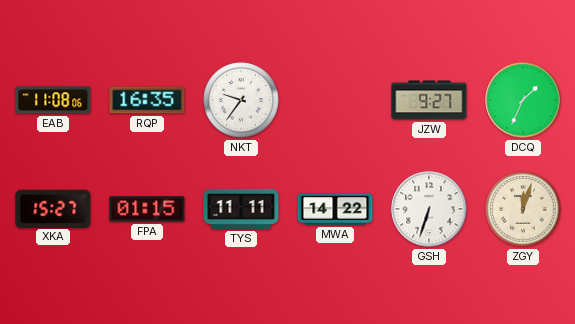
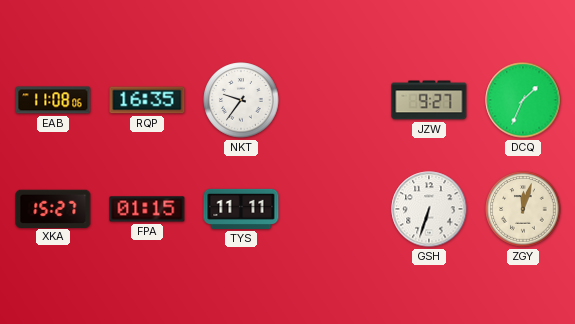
MWA: 14:22 -> none (335, 209)
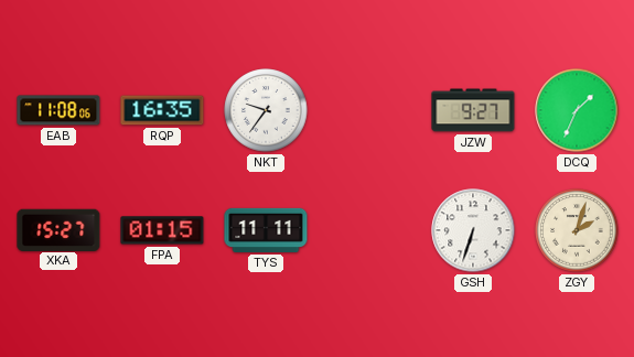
ZGY: 12:03 -> 2:03 (577, 230)
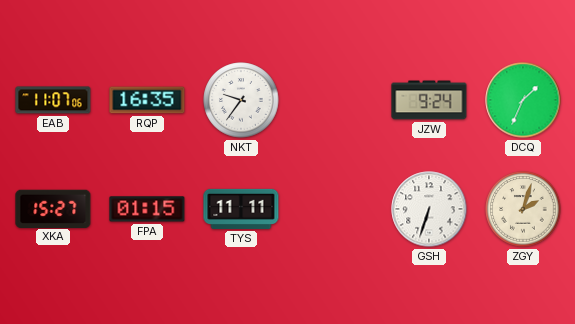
EAB: 11:08 -> 11:07 (53, 100)
JZW: 9:27 -> 9:24 (429, 100)
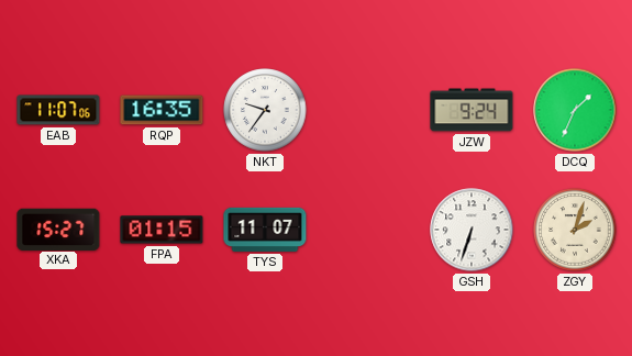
TYS: 11:11 -> 11:07 (265, 230)
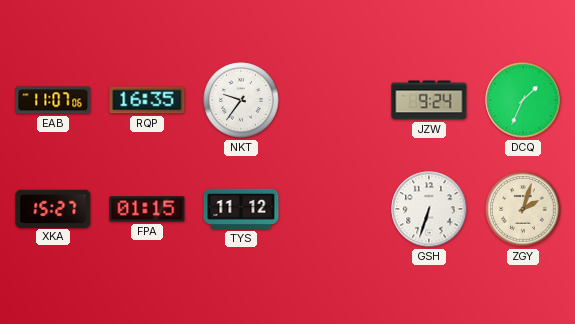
TYS: 11:07 -> 11:12 (241, 209)
